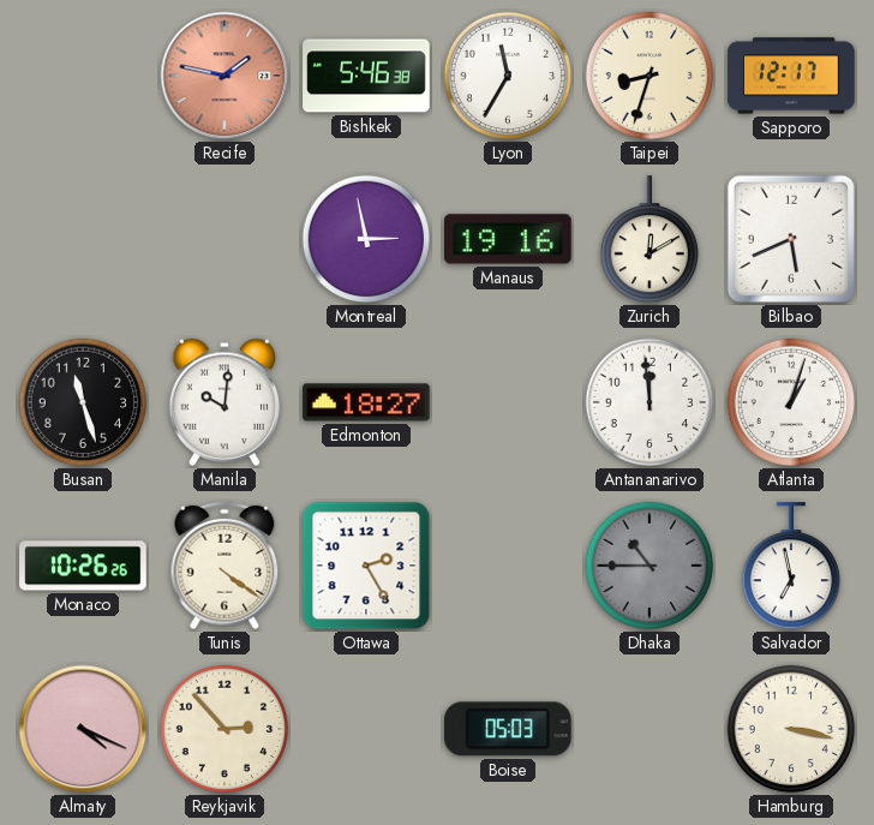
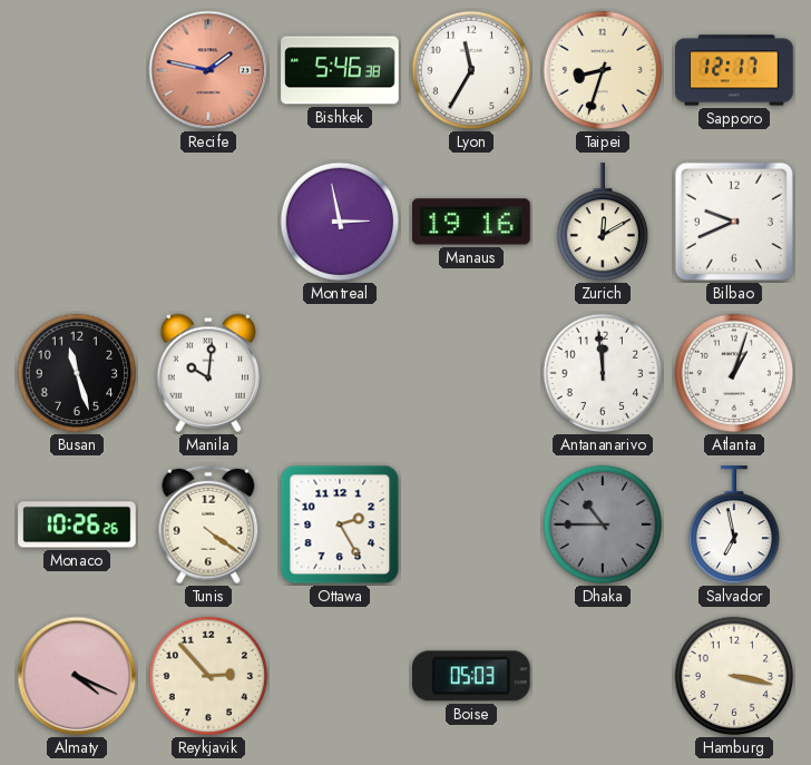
Bilbao: 5:41 -> 9:41 (734, 222)
Edmonton: 18:27 -> none (366, 402)
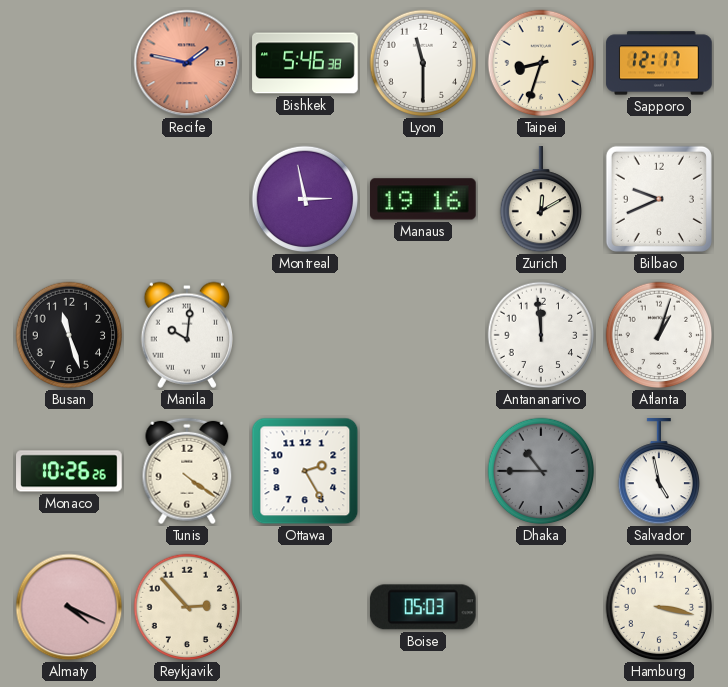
Lyon: 11:35 -> 11:30 (423, 63)
Salvador: 6:58 -> 4:58 (658, 472)
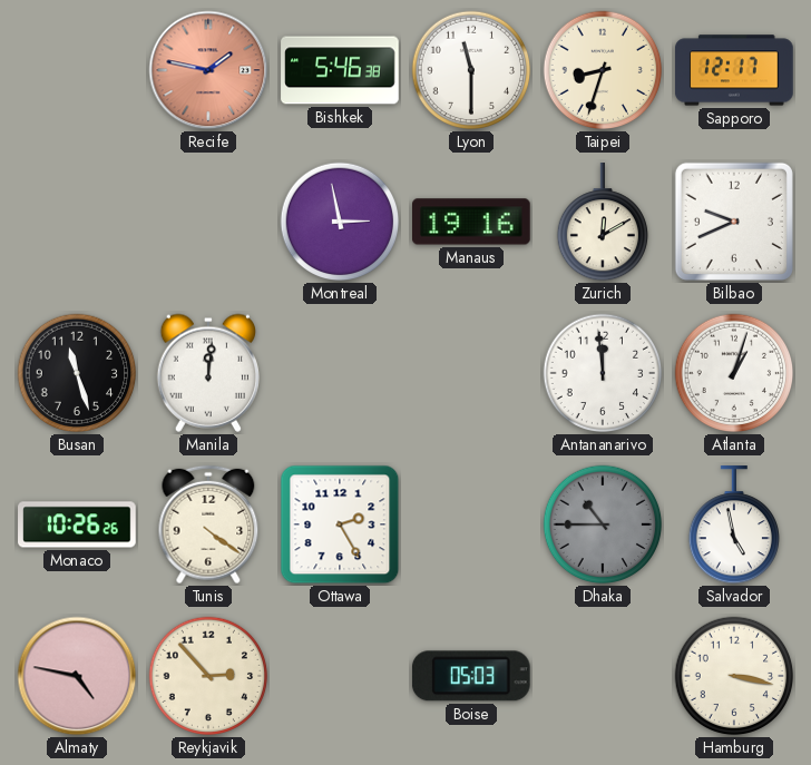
Manila: 10:01 -> 12:01 (207, 373)
Almaty: 4:19 -> 4:47 (77, 676)
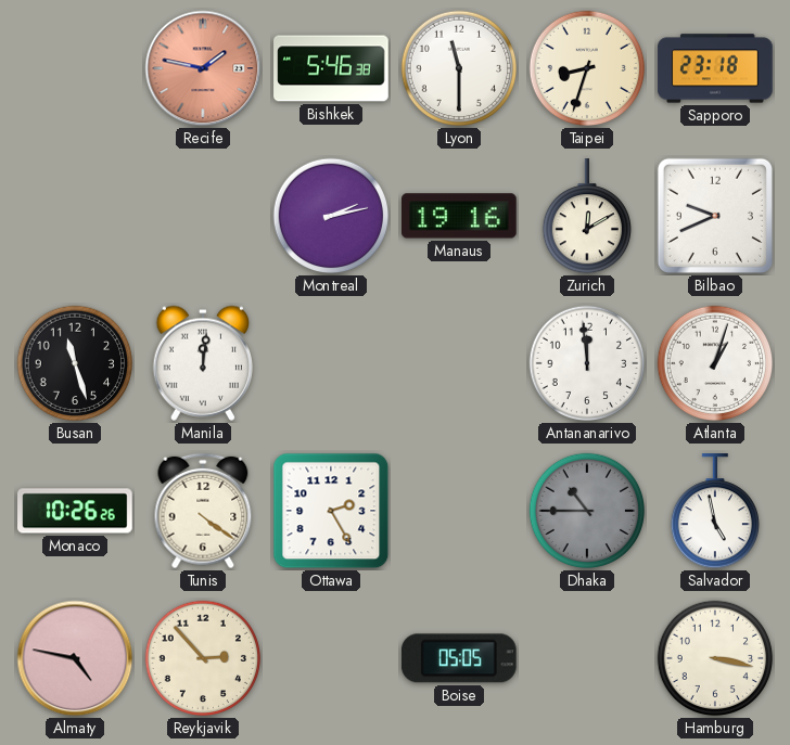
Sapporo: 12:17 -> 23:18 (715, 68)
Montreal: 2:58 -> 2:13 (331, 216)
Boise: 05:03 -> 05:05 (459, 658)
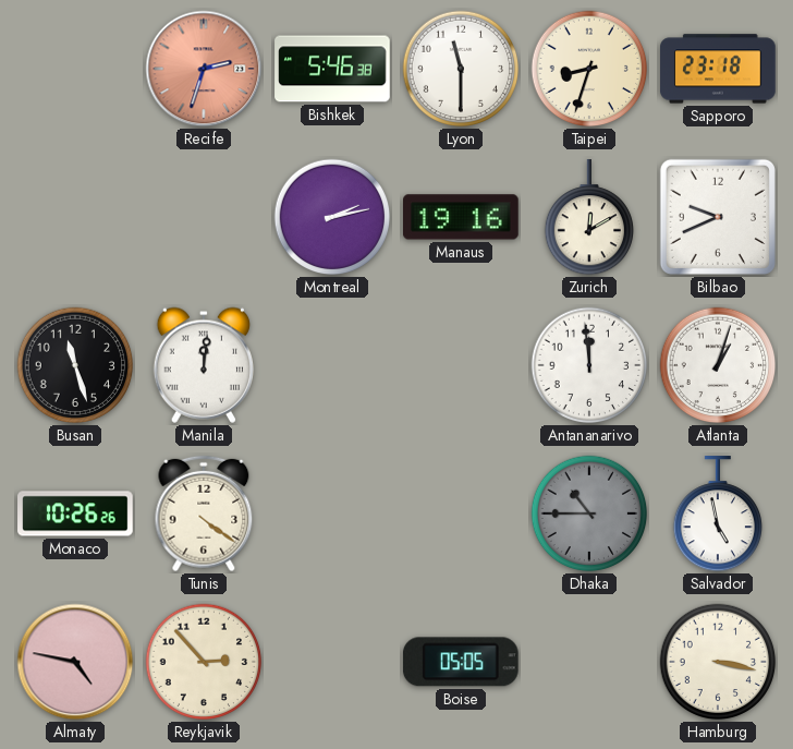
Recife: 1:47 -> 2:33 (204, 69)
Ottawa: 2:25 -> none (331, 511)
